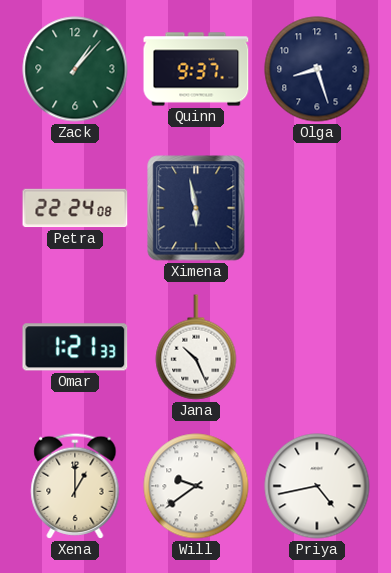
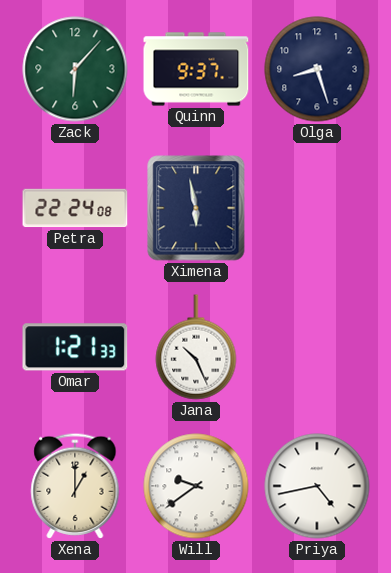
Zack: 1:07 -> 6:07 (75, 69)
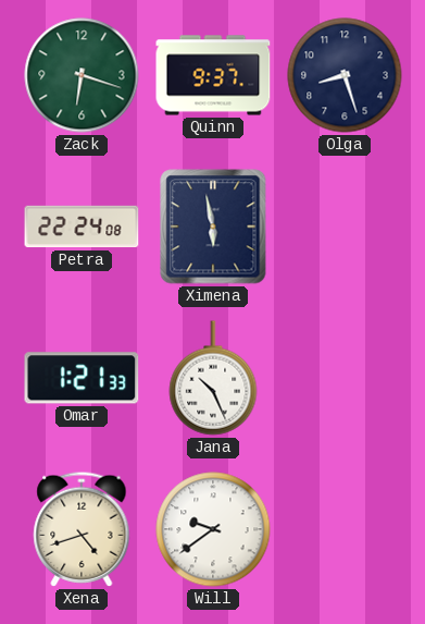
Zack: 6:07 -> 6:18 (82, 75)
Xena: 1:00 -> 4:42 (82, 529)
Priya: 4:43 -> none (317, 486)
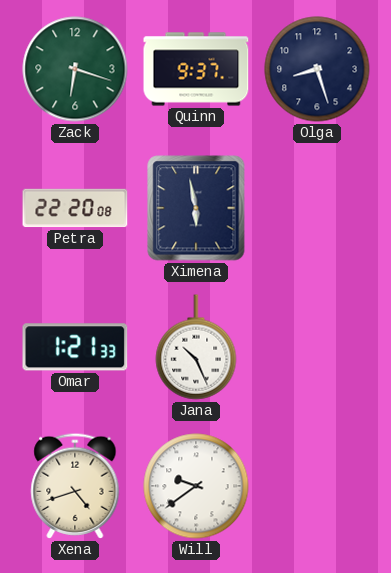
Petra: 22:24 -> 22:20 (75, 208)
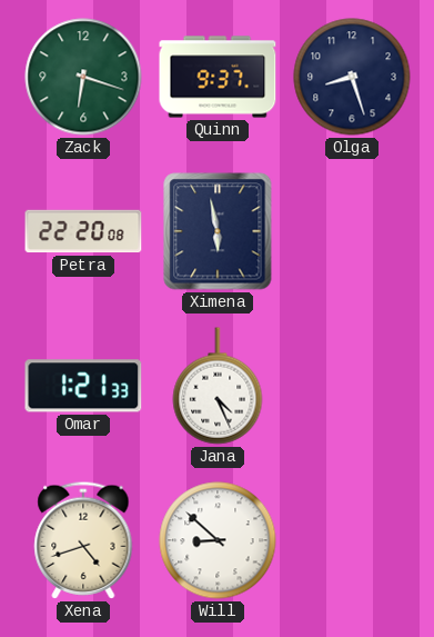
Jana: 10:26 -> 4:26 (218, 386)
Will: 9:39 -> 8:52 (218, 540)
